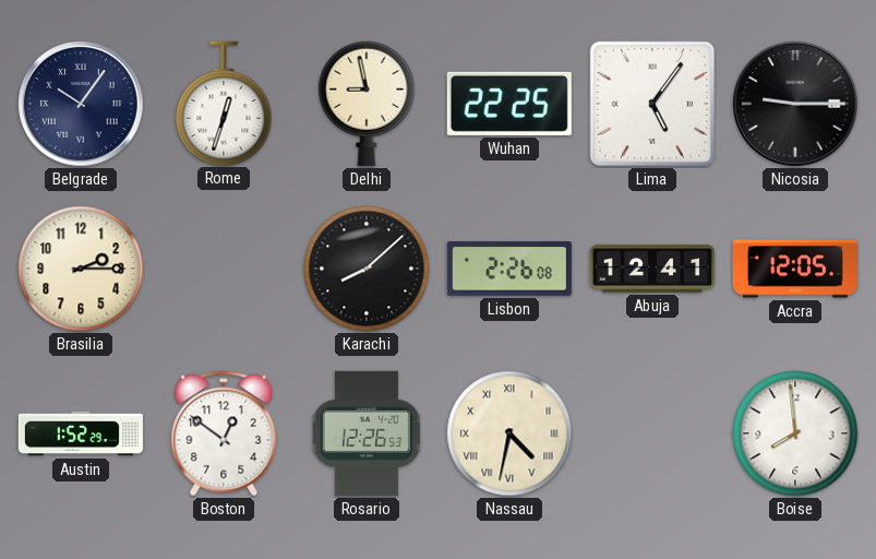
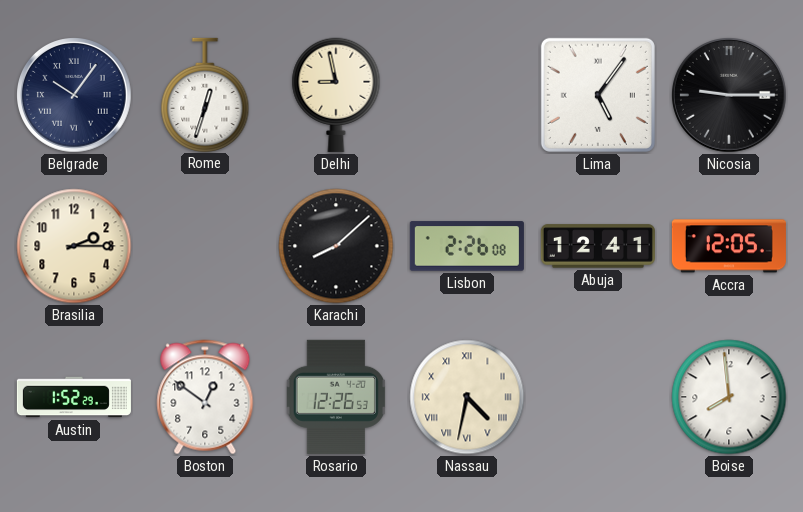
Wuhan: 22:25 -> none (509, 104)
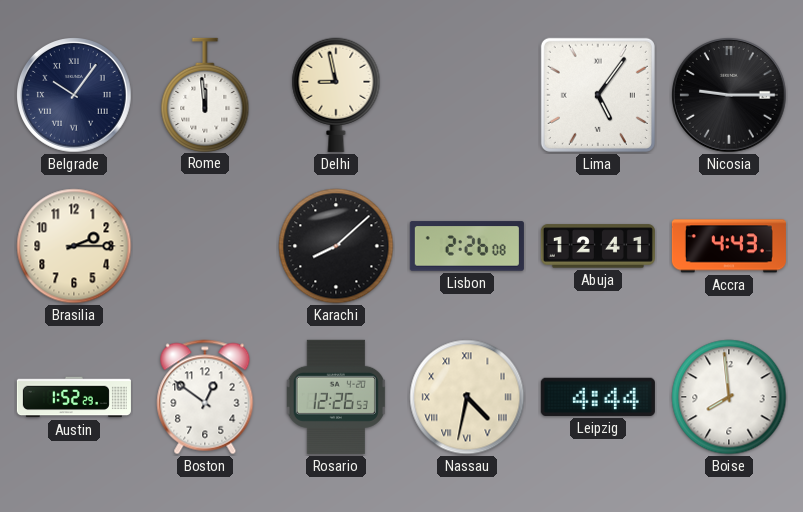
Rome: 12:33 -> 11:59 (205, 94)
Accra: 12:05 -> 4:43 (729, 246)
Leipzig: none -> 4:44 (598, 397)
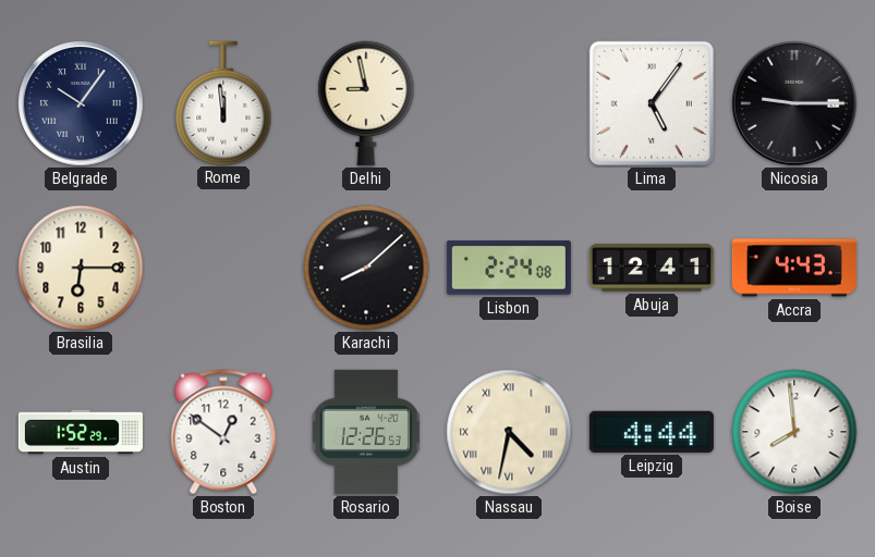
Brasilia: 2:15 -> 6:15 (81, 268)
Lisbon: 2:26 -> 2:24 (509, 268)
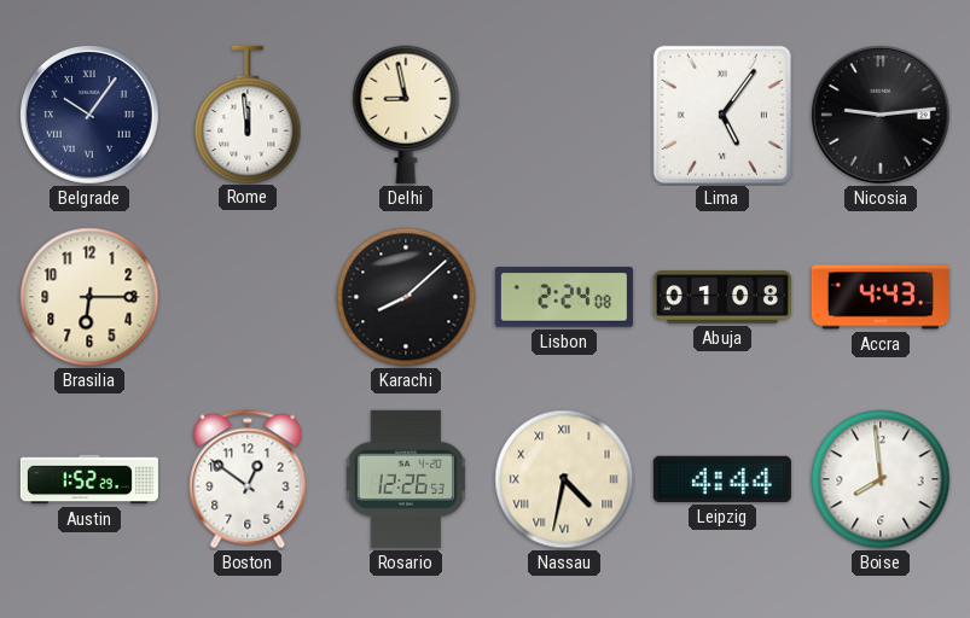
Nicosia: 9:15 -> 9:14 (882, 116)
Abuja: 12:41 -> 01:08 (722, 297)
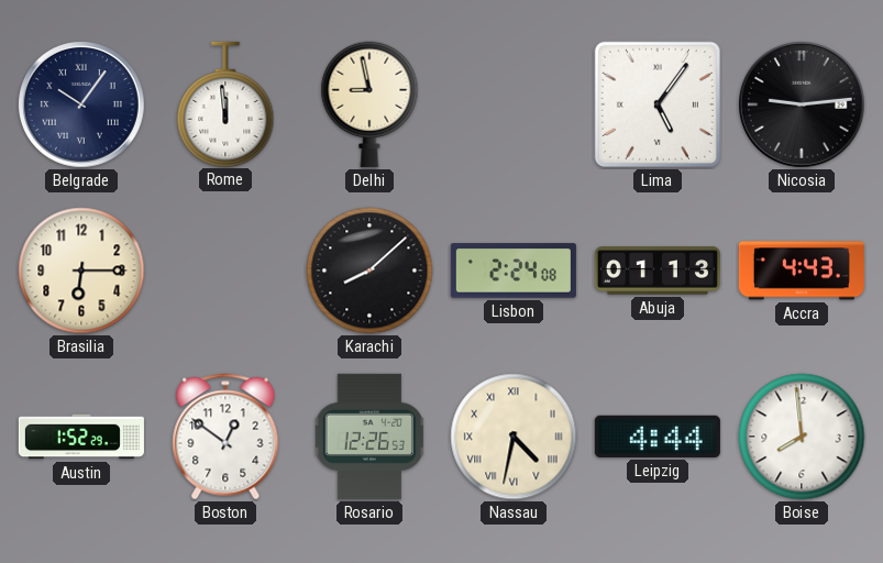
Abuja: 01:08 -> 01:13 (658, 271)
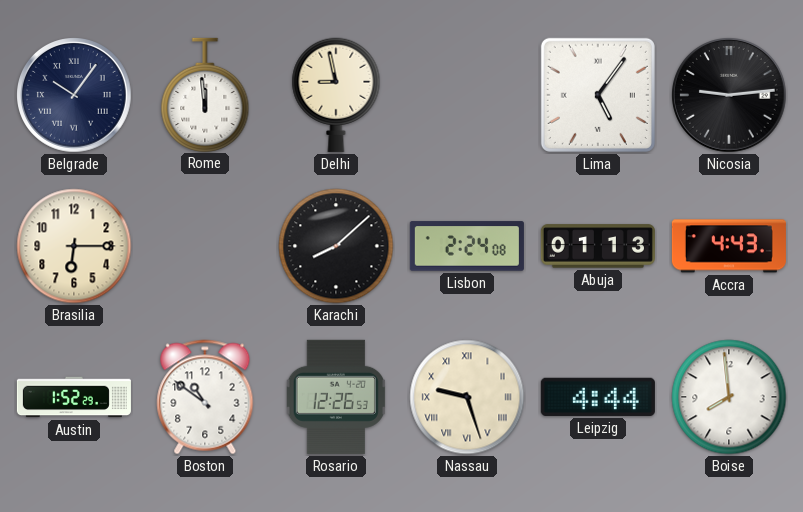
Boston: 12:51 -> 10:51 (205, 397)
Nassau: 4:32 -> 9:27 (467, 397)
